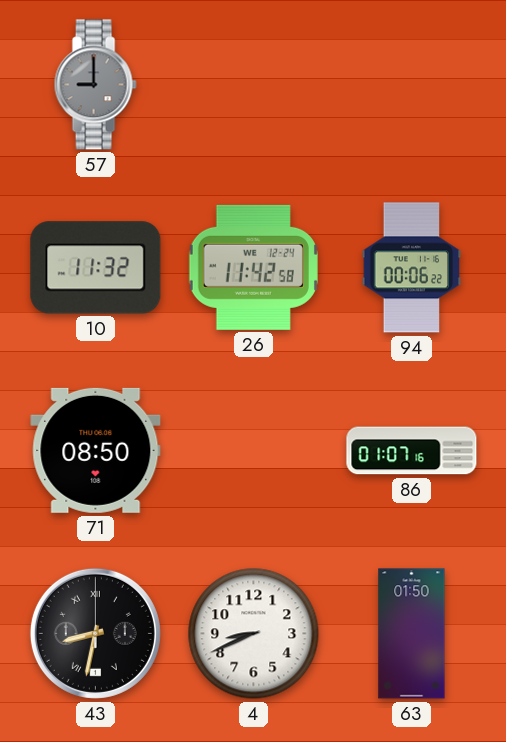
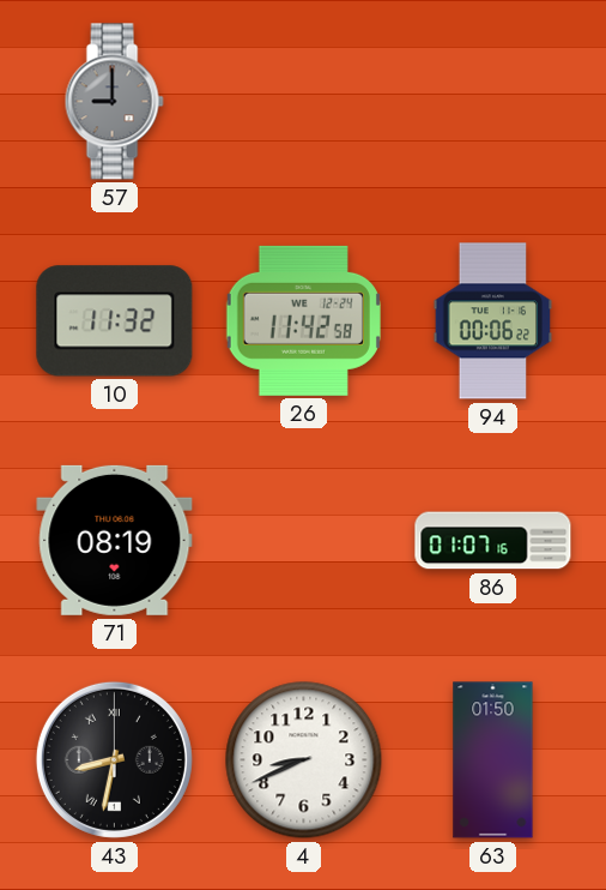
71: 08:50 -> 08:19 (115, 540)
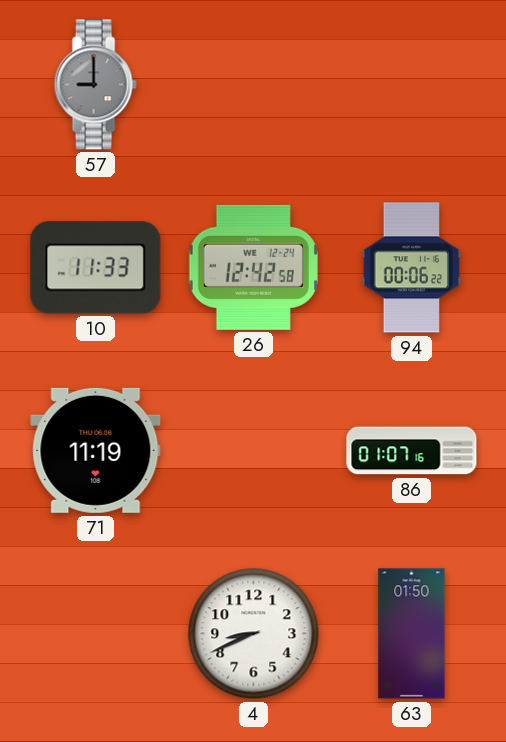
10: 11:32 -> 11:33 (96, 268)
26: 11:42 -> 12:42 (253, 267)
71: 08:19 -> 11:19 (96, 450)
43: 8:32 -> none (114, 759)
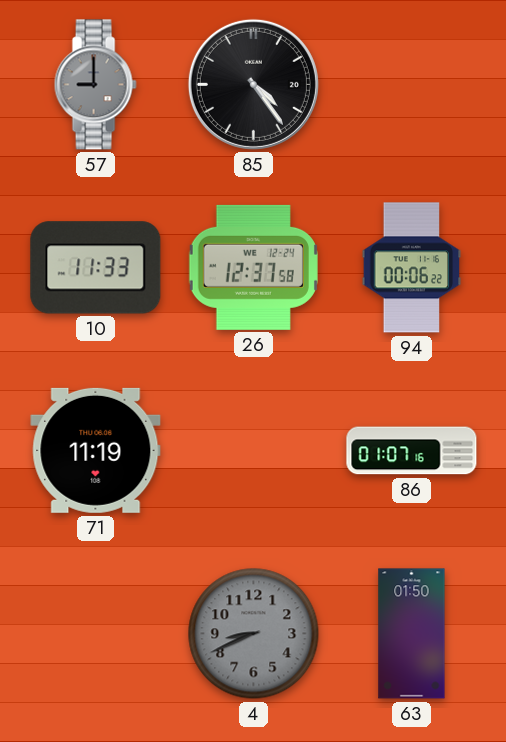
85: none -> 4:24 (253, 84)
26: 12:42 -> 12:37 (253, 267)
4 dial: white -> grey (254, 634)
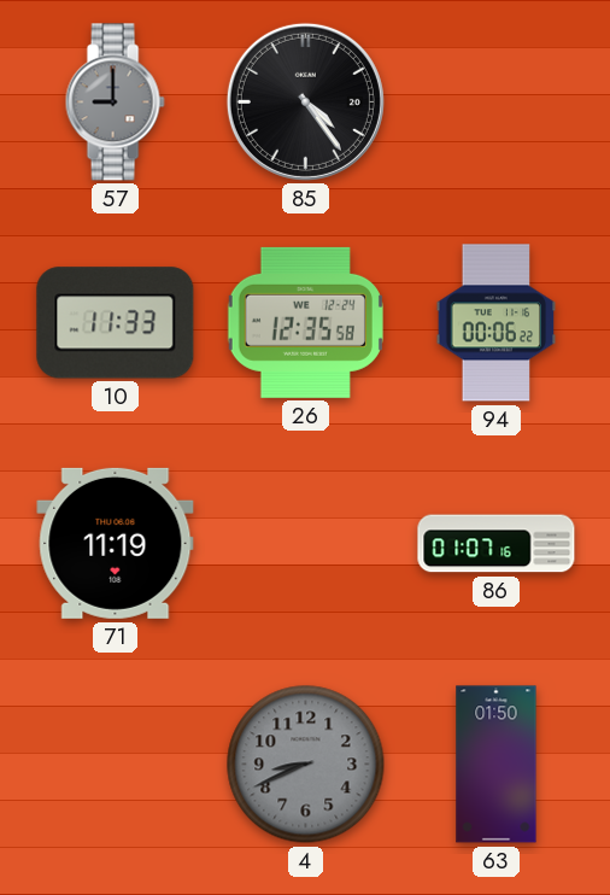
26: 12:37 -> 12:35 (305, 322)
